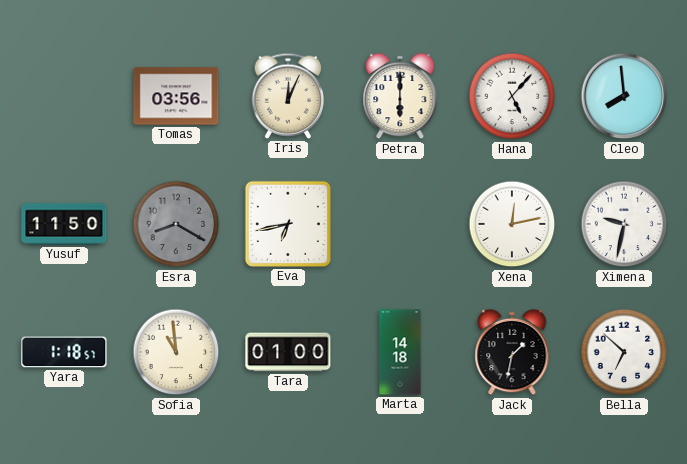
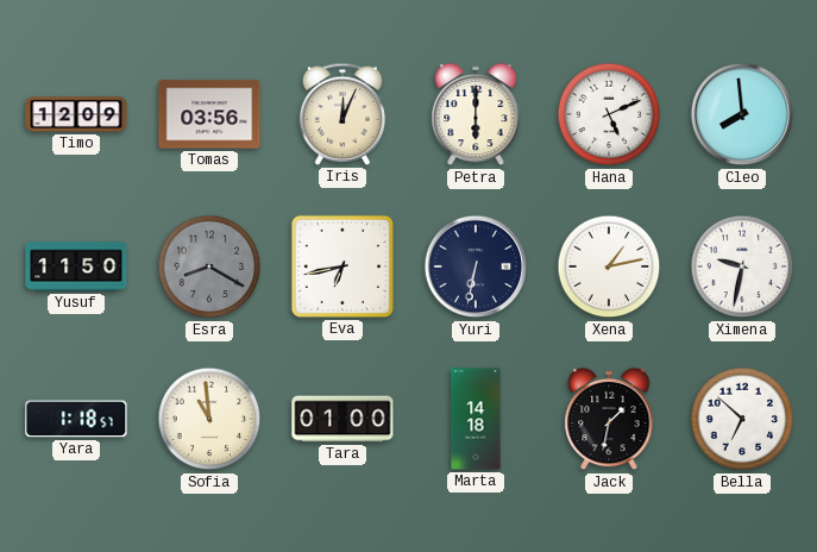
Timo: none -> 12:09 (76, 114)
Hana: 5:07 -> 5:11 (609, 114)
Yuri: none -> 6:32 (476, 266)
Xena: 12:13 -> 1:13 (609, 266)
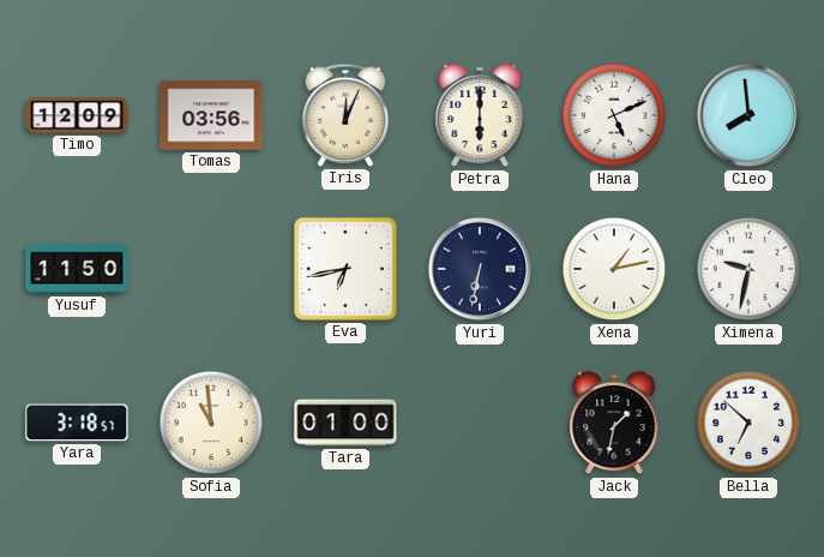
Esra: 8:20 -> none (209, 266)
Yara: 1:18 -> 3:18 (77, 423)
Marta: 14:18 -> none (476, 419)
